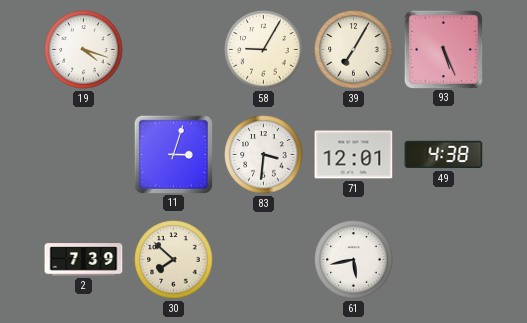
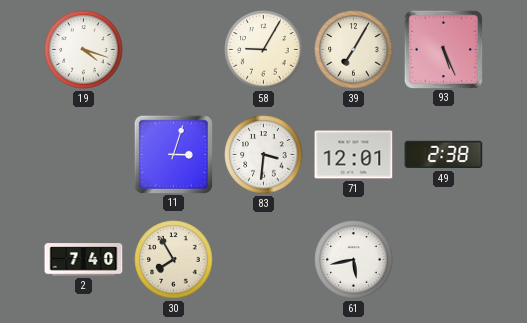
49: 4:38 -> 2:38 (444, 155)
2: 7:39 -> 7:40 (84, 260)
30: 7:52 -> 7:55 (174, 260)
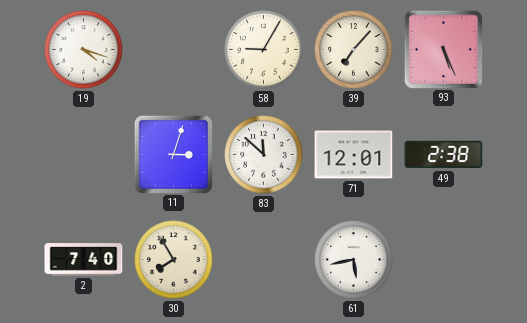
39: 7:05 -> 7:07 (354, 50)
83: 3:31 -> 11:52 (264, 155)
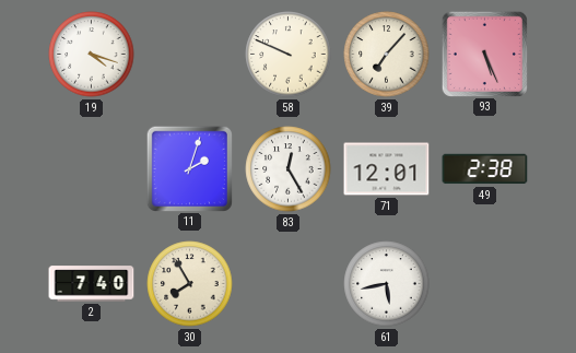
58: 9:05 -> 9:49 (289, 55)
11: 3:03 -> 2:03 (189, 168)
83: 11:52 -> 12:25 (289, 169)
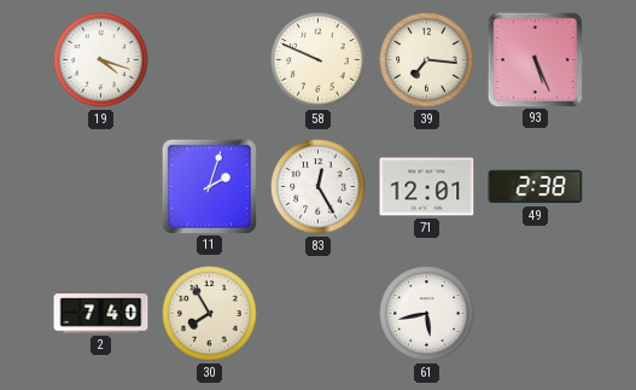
39: 7:07 -> 7:16 (427, 60)
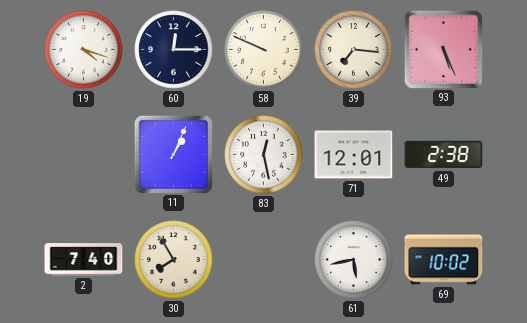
60: none -> 12:15 (174, 50)
11: 2:03 -> 1:04 (173, 154)
83: 12:25 -> 12:28 (264, 155)
69: none -> 10:02 (444, 260)
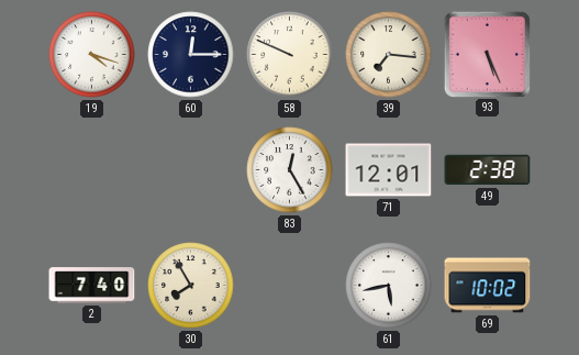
11: 1:04 -> none (173, 154)
83: 12:28 -> 12:25 (290, 170)
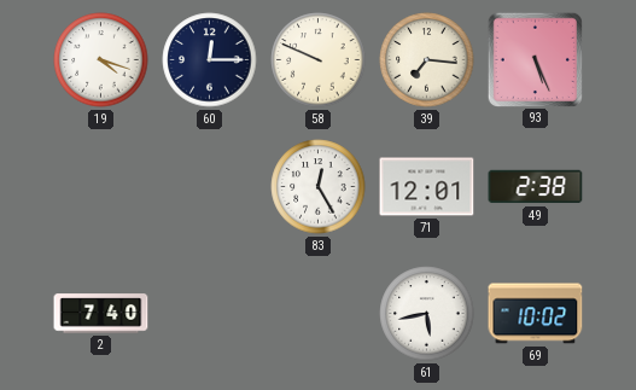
30: 7:55 -> none (191, 286)
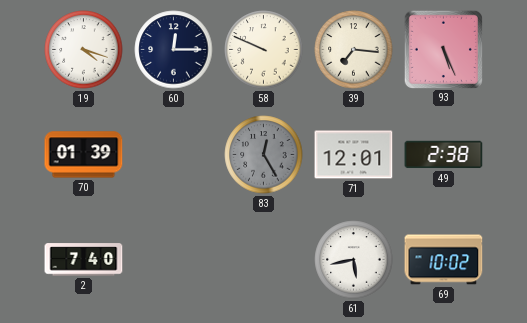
70: none -> 01:39 (84, 155)
83 dial: white -> grey (264, 155)
